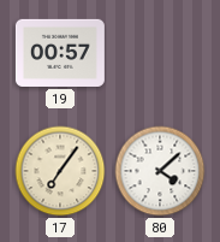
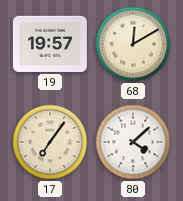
19: 00:57 -> 19:57 (50, 44)
68: none -> 12:10 (133, 44)
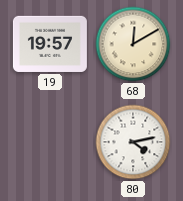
17: 7:06 -> none (50, 142)
80: 4:08 -> 4:13 (133, 142)
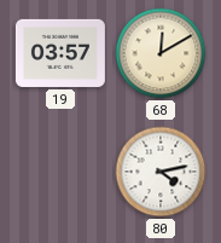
19: 19:57 -> 03:57 (60, 53)
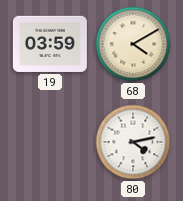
19: 03:57 -> 03:59 (50, 44)
68: 12:10 -> 4:10 (133, 44)
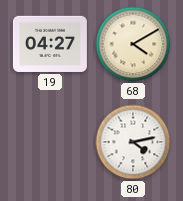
19: 03:59 -> 04:27 (50, 44)
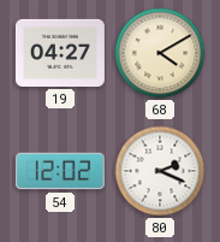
54: none -> 12:02 (60, 171)
80: 4:13 -> 2:19 (160, 171)
